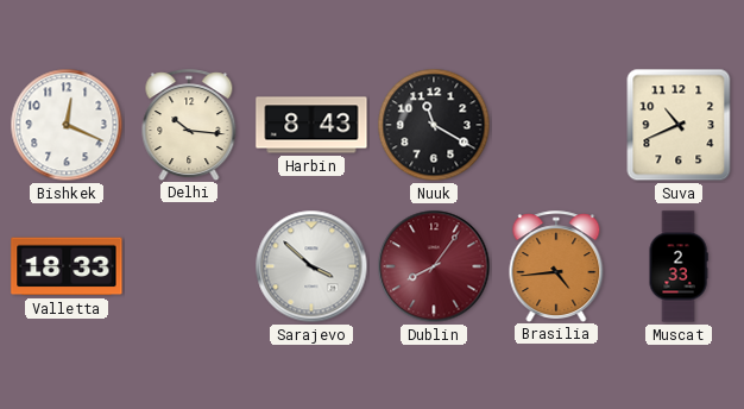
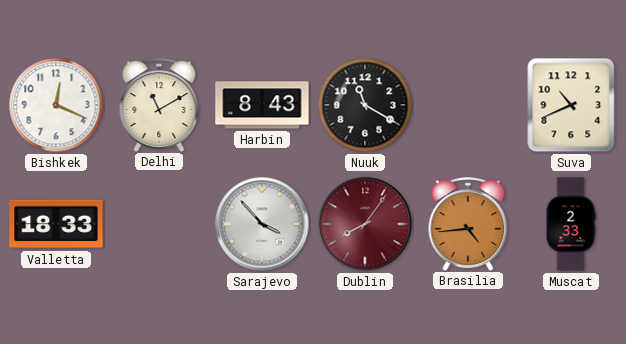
Delhi: 10:16 -> 11:10 (159, 105)
Sarajevo: 3:52 -> 3:53 (262, 224)
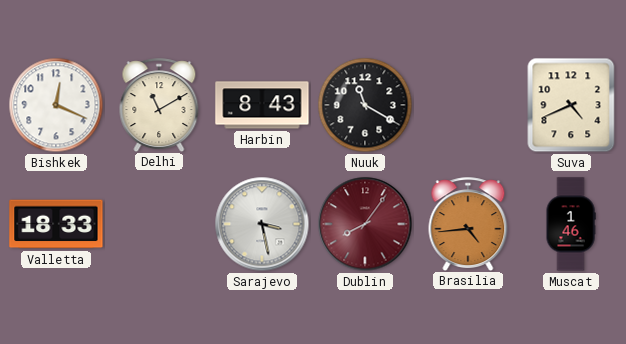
Suva: 10:41 -> 4:41 (571, 105)
Sarajevo: 3:53 -> 3:28 (262, 224)
Muscat: 2:33 -> 1:46 (571, 224)
